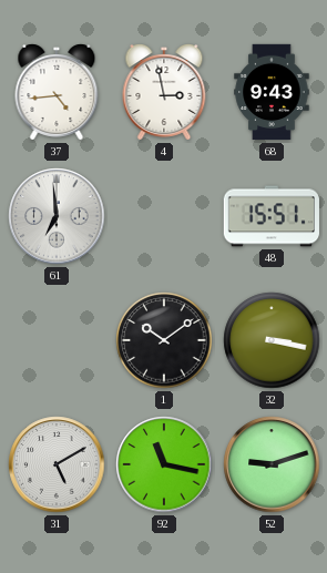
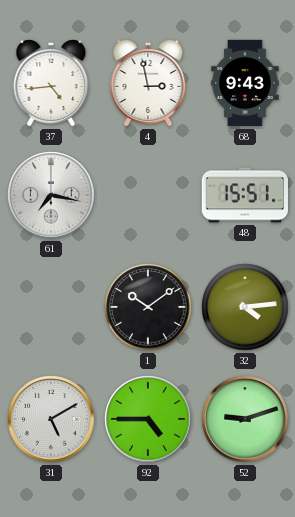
61: 6:59 -> 7:17 (51, 195)
32: 3:17 -> 4:14 (245, 307)
92: 11:17 -> 4:45 (148, 419)
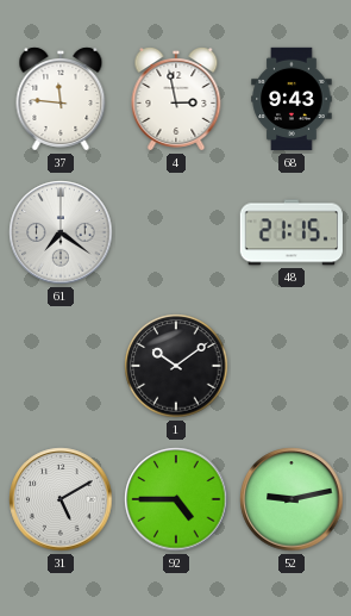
37: 4:44 -> 11:46 (61, 99)
61: 7:17 -> 7:21 (61, 232)
48: 15:51 -> 21:15 (292, 232)
32: 4:14 -> none (245, 307)
52: 9:12 -> 9:13 (292, 499)
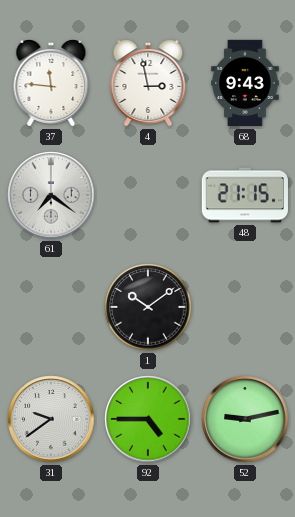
31: 5:10 -> 9:39 (51, 419)
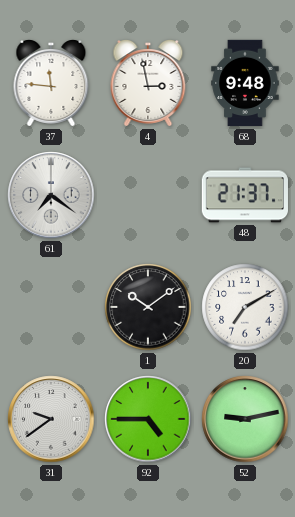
68: 9:43 -> 9:48 (245, 83)
48: 21:15 -> 21:37 (245, 195)
20: none -> 7:10 (245, 307)
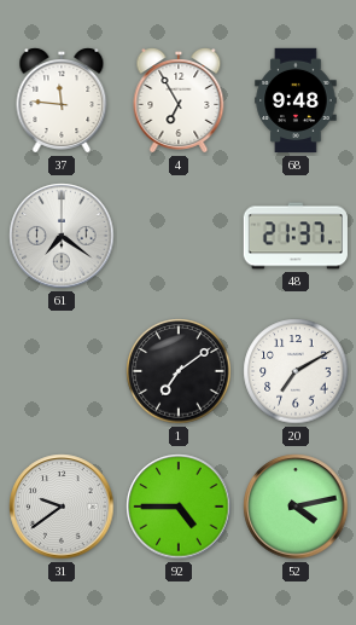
4: 2:58 -> 6:55 (179, 100)
1: 10:09 -> 7:09 (179, 371)
52: 9:13 -> 4:13 (296, 507)
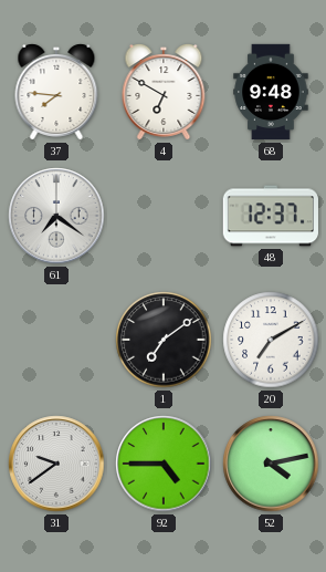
37: 11:46 -> 7:46 (56, 92)
4: 6:55 -> 6:50 (164, 92)
48: 21:37 -> 12:37 (271, 216)
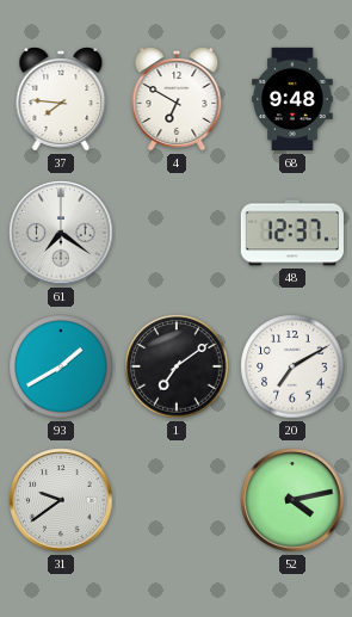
93: none -> 1:40 (61, 366)
92: 4:45 -> none (164, 464)
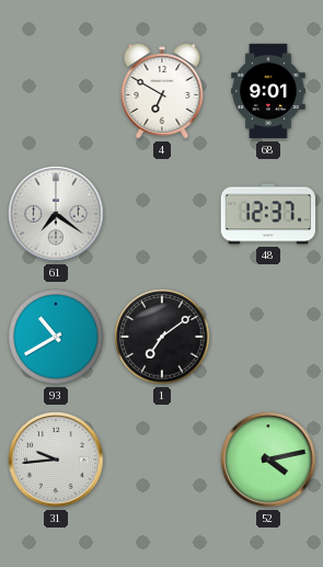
37: 7:46 -> none (61, 99)
68: 9:48 -> 9:01 (268, 91)
93: 1:40 -> 10:40 (56, 337)
20: 7:10 -> none (292, 366)
31: 9:39 -> 9:44 (56, 460)
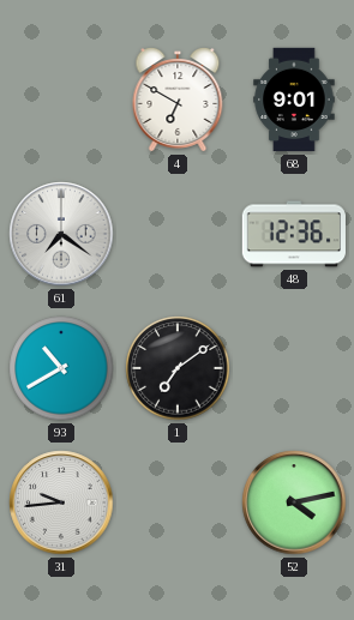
48: 12:37 -> 12:36 (294, 234)
